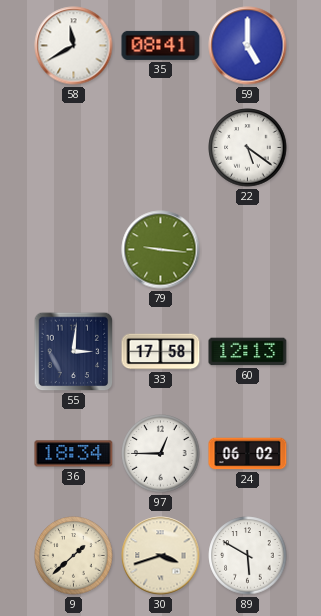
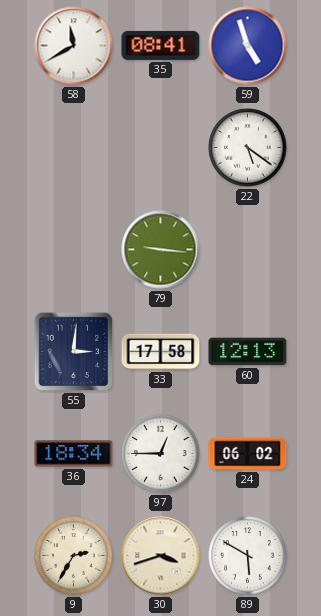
59: 5:00 -> 4:57 (248, 46)
9: 1:38 -> 2:35 (74, 556)
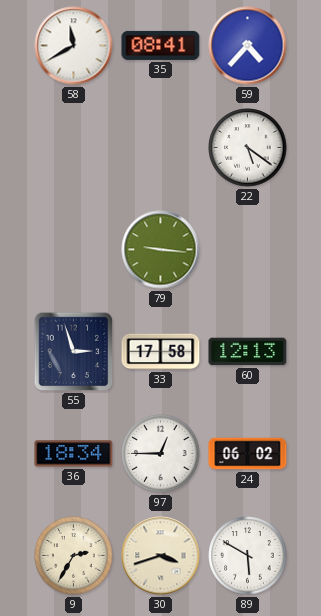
59: 4:57 -> 4:37 (248, 46)
55: 3:01 -> 2:57 (74, 352)
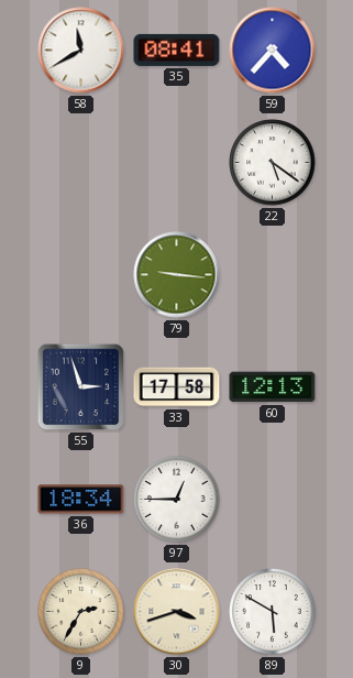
24: 06:02 -> none (248, 454)
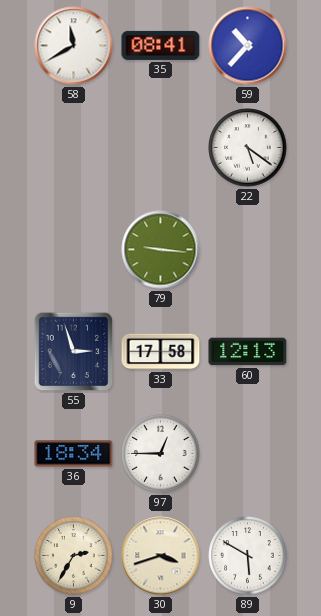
59: 4:37 -> 10:37 (248, 46)
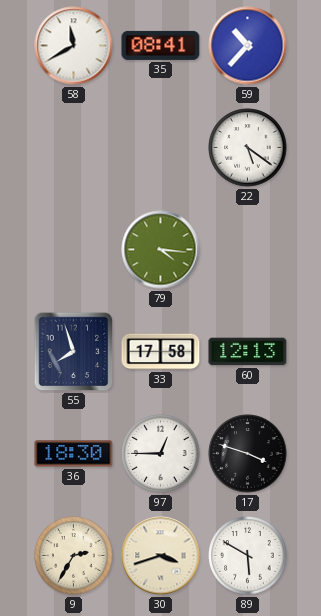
79: 9:16 -> 4:16 (161, 250)
55: 2:57 -> 7:57 (74, 352)
36: 18:34 -> 18:30 (74, 454)
17: none -> 3:48 (248, 454)
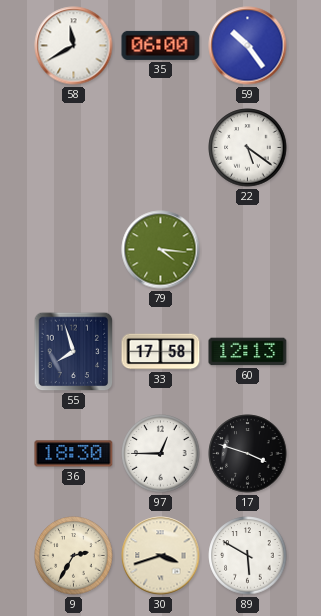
35: 08:41 -> 06:00 (161, 45)
59: 10:37 -> 10:24 (248, 46)
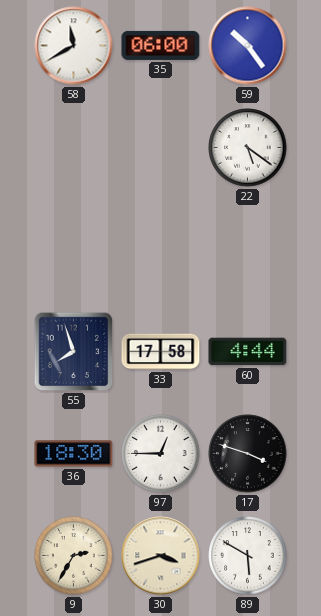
79: 4:16 -> none (161, 250)
60: 12:13 -> 4:44 (248, 352)
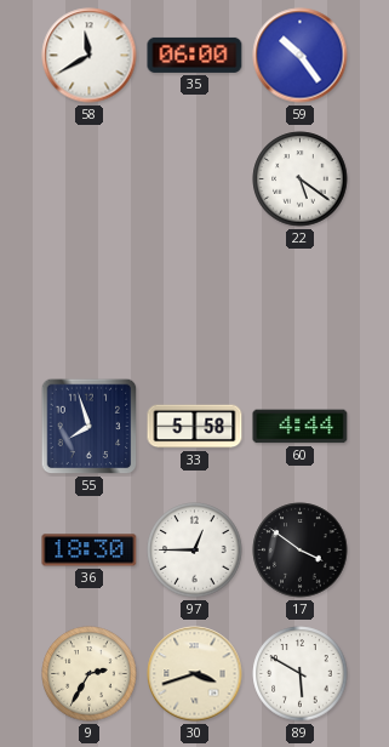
33: 17:58 -> 5:58 (195, 427)
17: 3:48 -> 3:51 (301, 551)
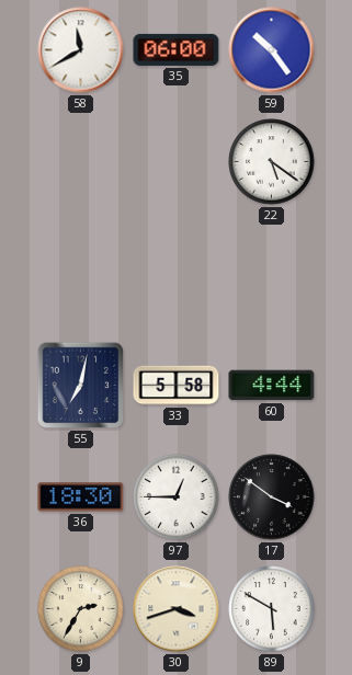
55: 7:57 -> 7:02 (81, 386)
